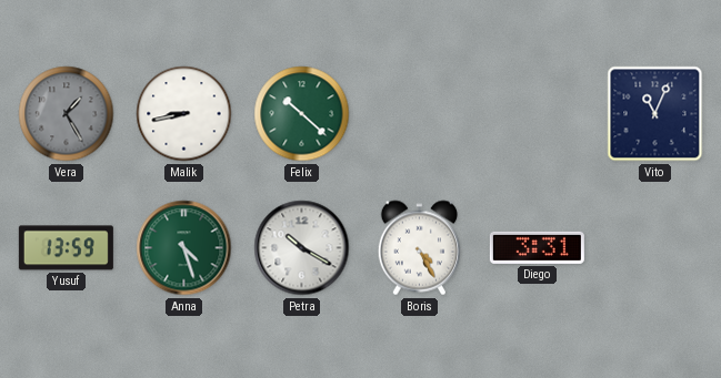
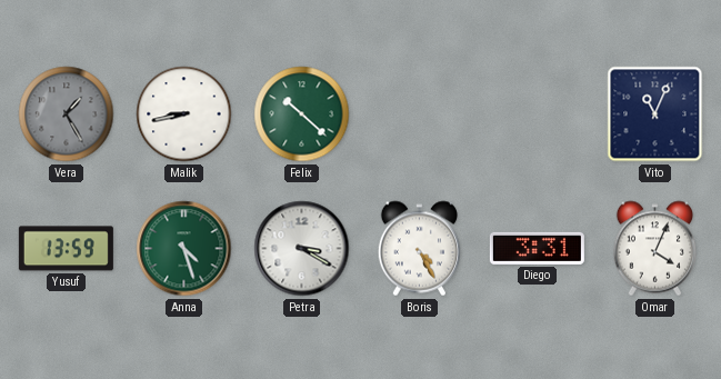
Petra: 10:20 -> 3:20 (302, 249)
Omar: none -> 4:04 (654, 249)
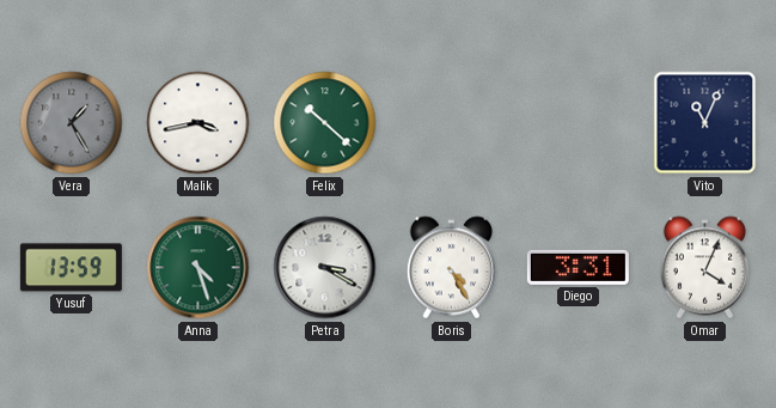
Malik: 8:43 -> 3:43 (198, 123)
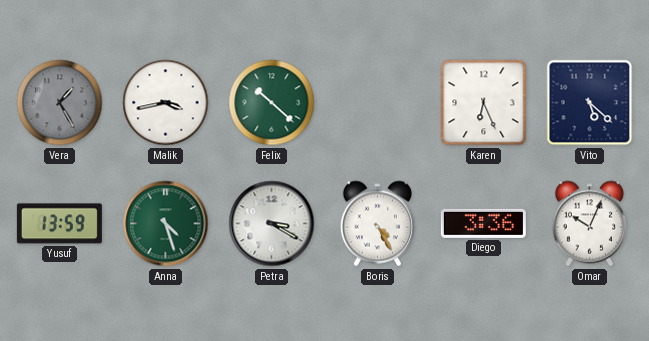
Karen: none -> 6:26 (484, 103)
Vito: 11:04 -> 5:22 (590, 103)
Diego: 3:31 -> 3:36 (483, 223)
Omar: 4:04 -> 10:04 (589, 224)
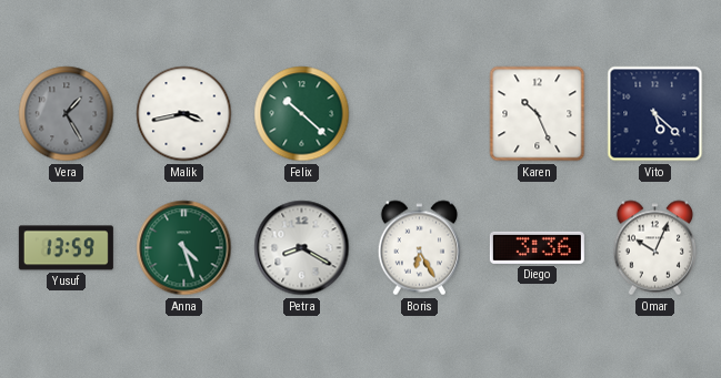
Karen: 6:26 -> 10:26 (538, 114)
Petra: 3:20 -> 8:20 (302, 248)
Boris: 4:25 -> 6:25 (419, 248)
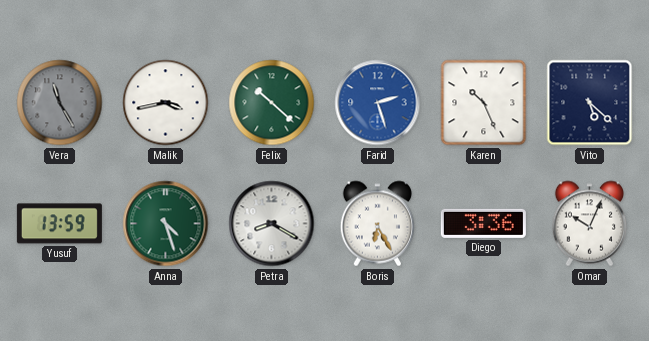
Vera: 1:25 -> 11:25 (60, 103)
Farid: none -> 2:27 (378, 103)
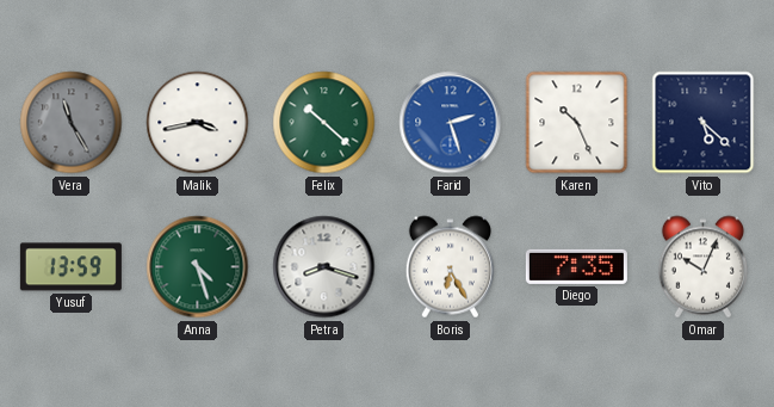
Petra: 8:20 -> 8:18 (324, 267)
Diego: 3:36 -> 7:35 (576, 266)
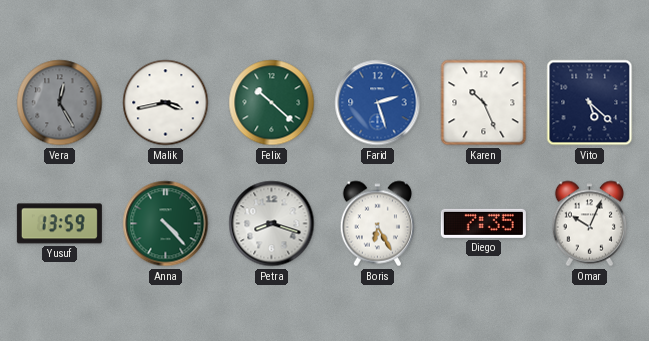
Vera: 11:25 -> 12:25 (60, 103)
Anna: 4:27 -> 4:23 (166, 224)
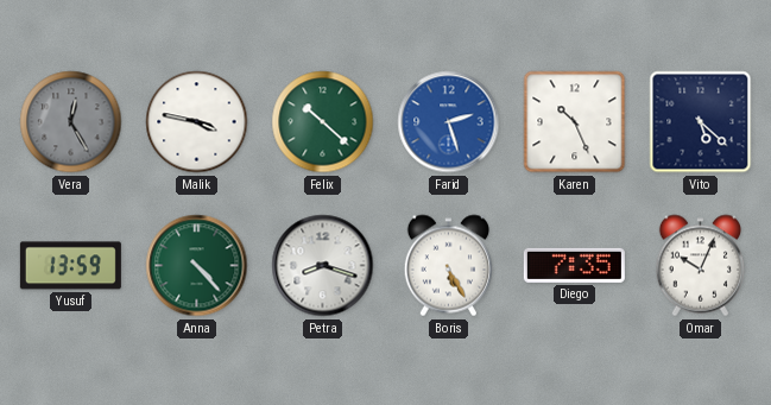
Malik: 3:43 -> 3:47 (197, 122)
Boris: 6:25 -> 5:25 (448, 266)
